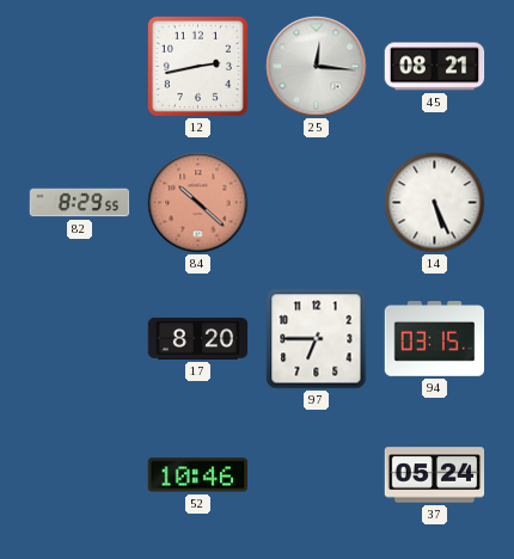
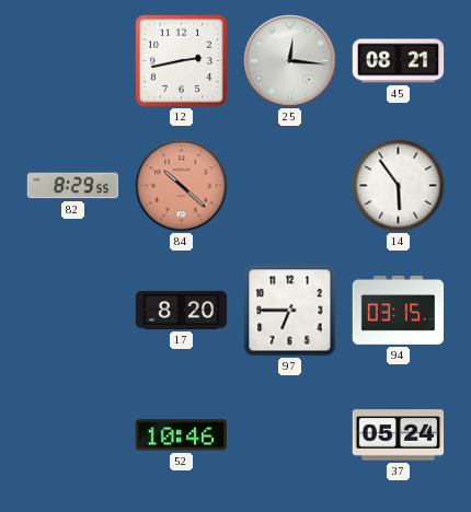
14: 5:26 -> 5:54 (399, 186)
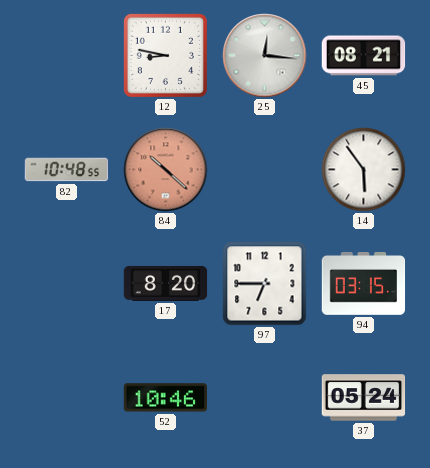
12: 2:43 -> 8:47 (165, 55)
82: 8:29 -> 10:48 (67, 170)
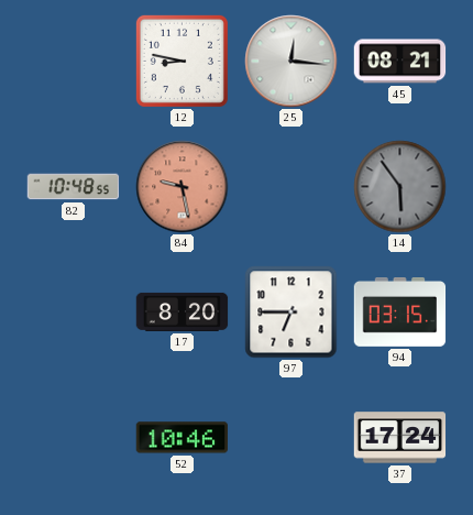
84: 10:22 -> 9:28 (183, 187)
14 dial: white -> grey (400, 187)
37: 05:24 -> 17:24 (400, 438)
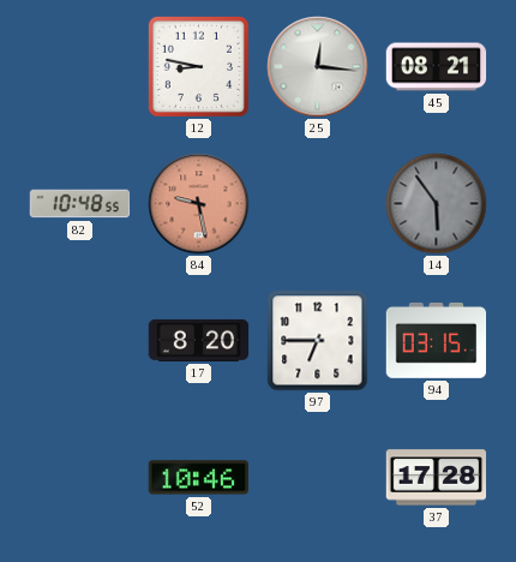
37: 17:24 -> 17:28 (437, 478)
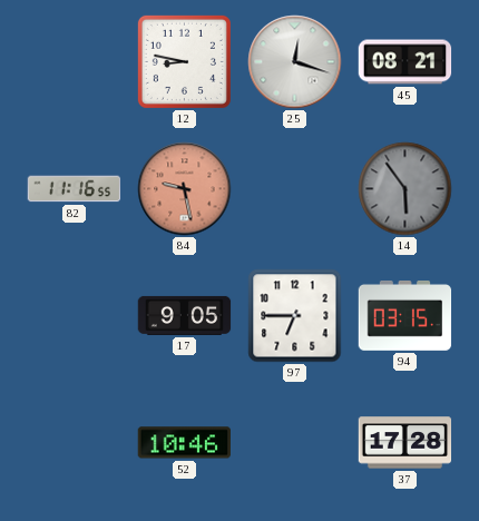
25: 12:16 -> 12:18 (295, 62)
82: 10:48 -> 11:16 (75, 189)
17: 8:20 -> 9:05 (185, 315)
